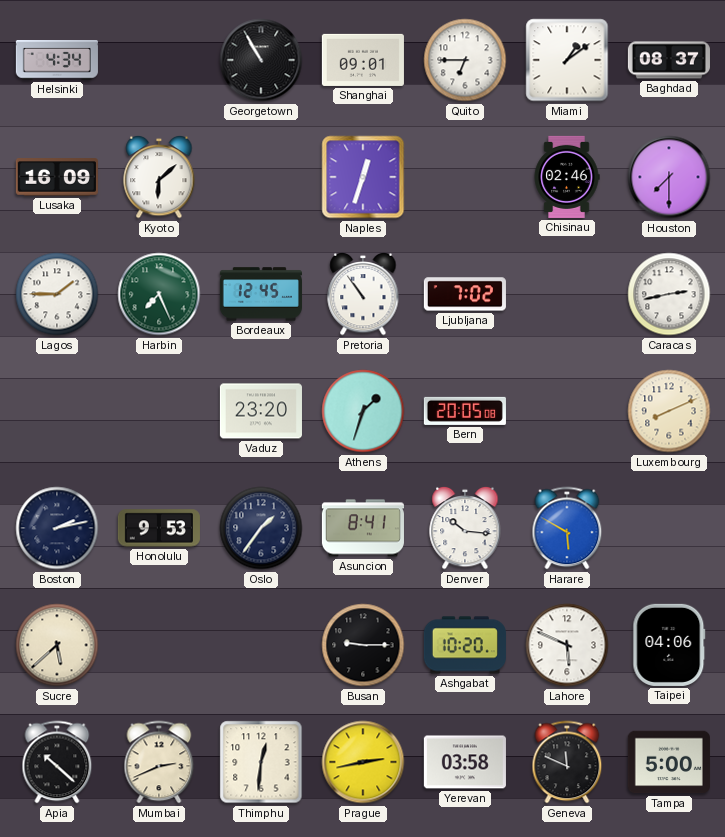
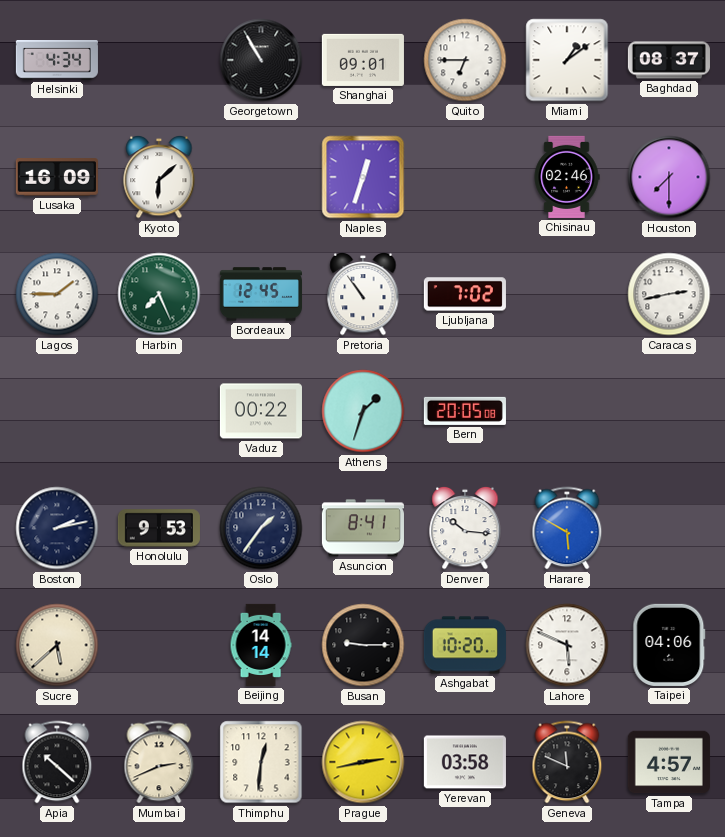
Vaduz: 23:20 -> 00:22 (261, 411)
Luxembourg: 8:11 -> none (669, 411)
Beijing: none -> 14:14 (261, 645)
Tampa: 5:00 -> 4:57 (669, 762)
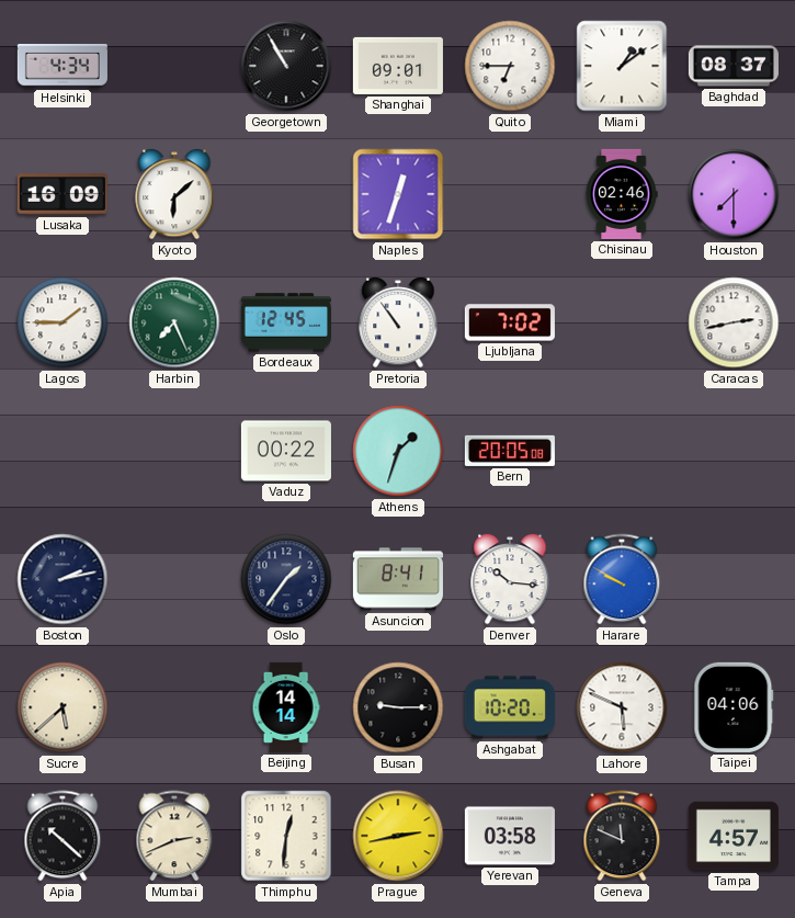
Honolulu: 9:53 -> none (159, 528)
Harare: 5:50 -> 9:50 (622, 579)
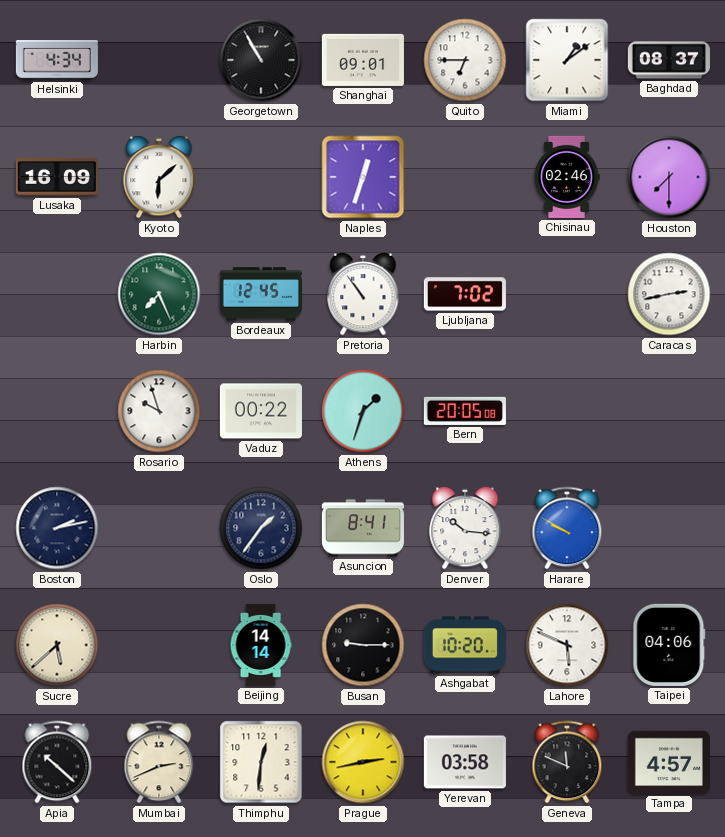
Lagos: 1:45 -> none (63, 322)
Rosario: none -> 9:57 (159, 411)
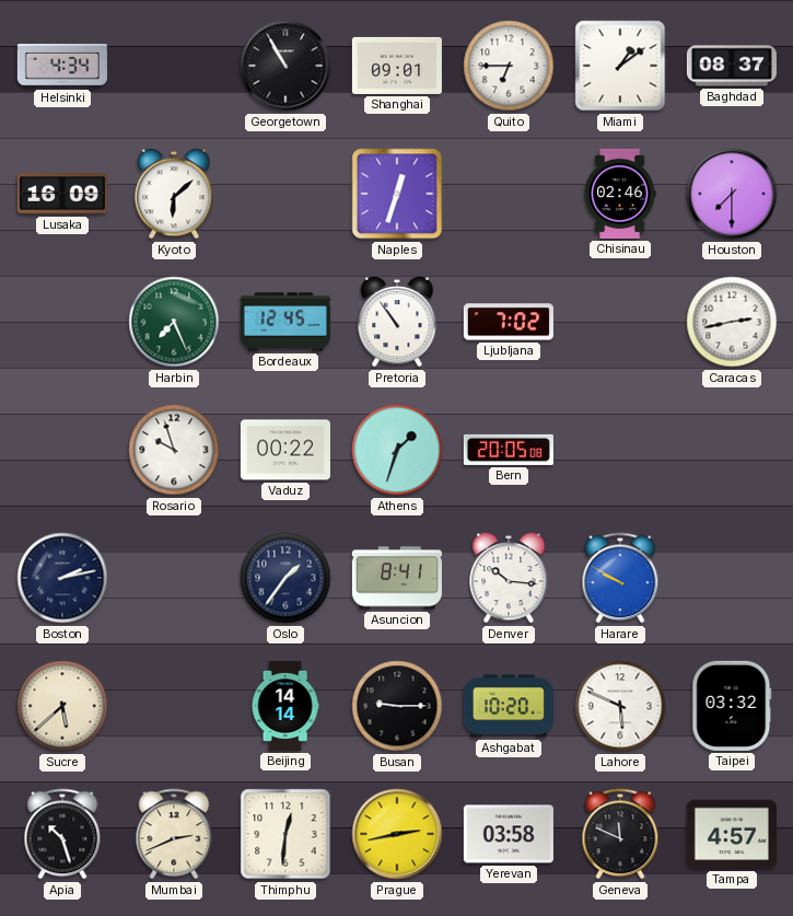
Taipei: 04:06 -> 03:32 (732, 706)
Apia: 10:22 -> 10:27 (62, 834)
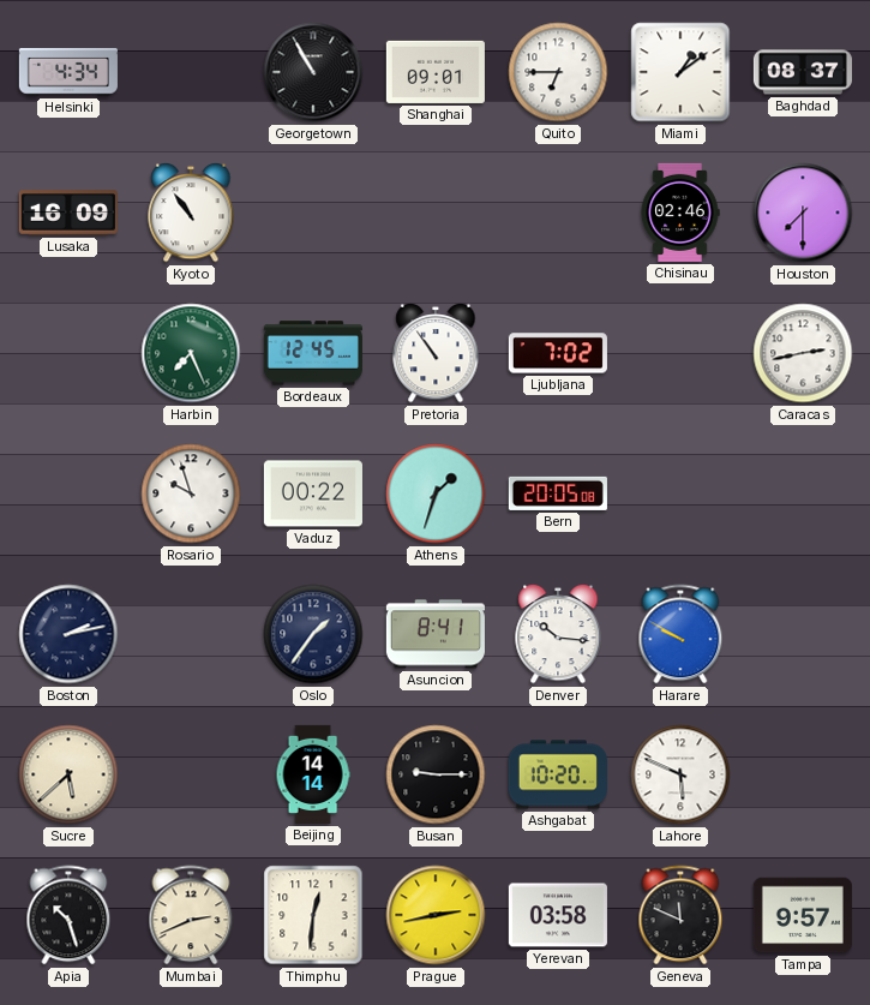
Kyoto: 6:08 -> 10:54 (191, 213)
Naples: 12:33 -> none (397, 194)
Taipei: 03:32 -> none (732, 706)
Tampa: 4:57 -> 9:57 (803, 915)
